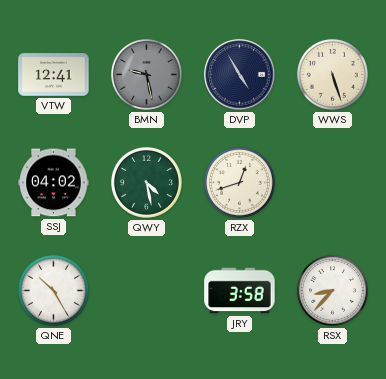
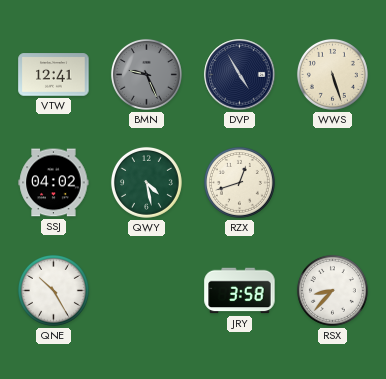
BMN: 9:28 -> 9:26 (146, 74)
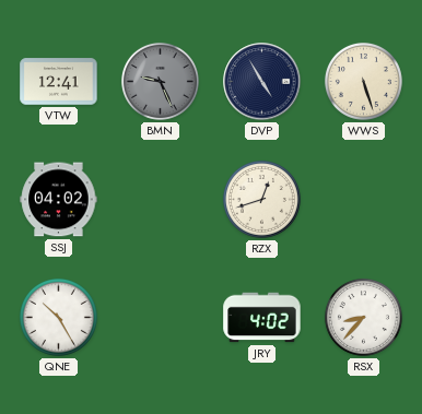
QWY: 4:28 -> none (146, 182)
JRY: 3:58 -> 4:02 (262, 318)
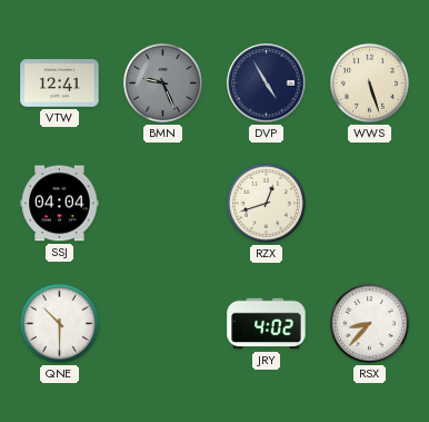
SSJ: 04:02 -> 04:04 (60, 204)
QNE: 10:25 -> 10:30 (59, 323)
